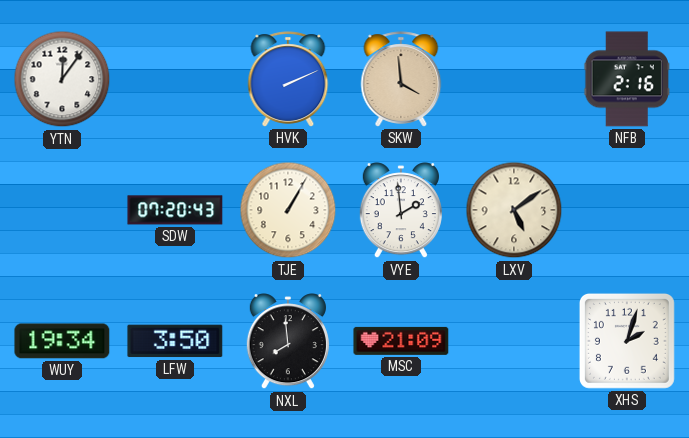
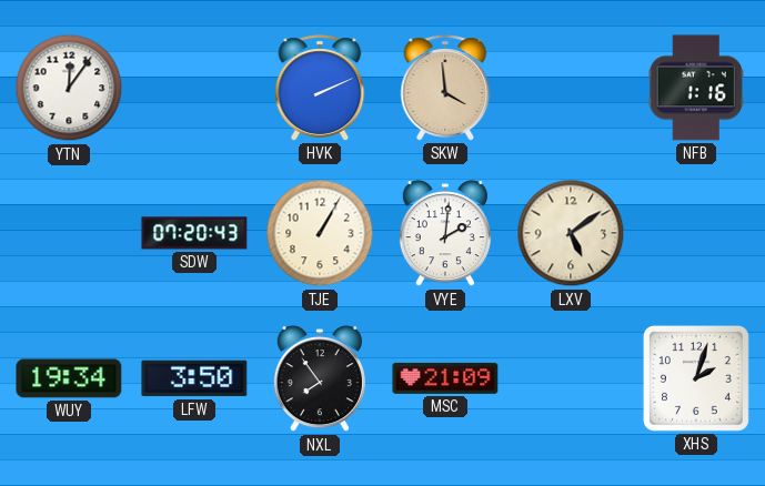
NFB: 2:16 -> 1:16 (696, 88)
VYE: 1:59 -> 2:01 (445, 234)
NXL: 7:59 -> 7:54 (320, 379)
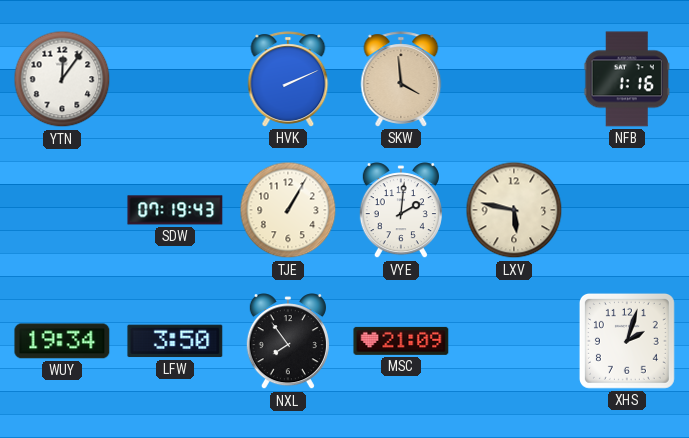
SDW: 07:20 -> 07:19 (175, 210)
LXV: 5:09 -> 5:47 (514, 210)
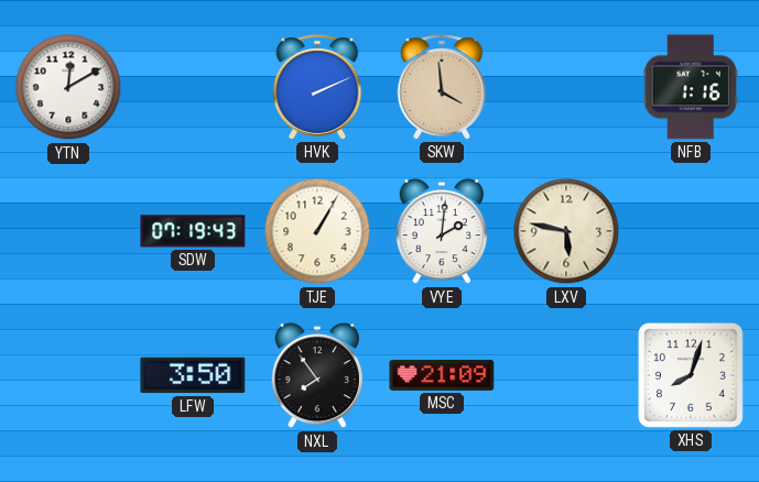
YTN: 12:06 -> 12:10 (68, 87)
WUY: 19:34 -> none (62, 341)
XHS: 2:03 -> 8:03 (691, 375)
